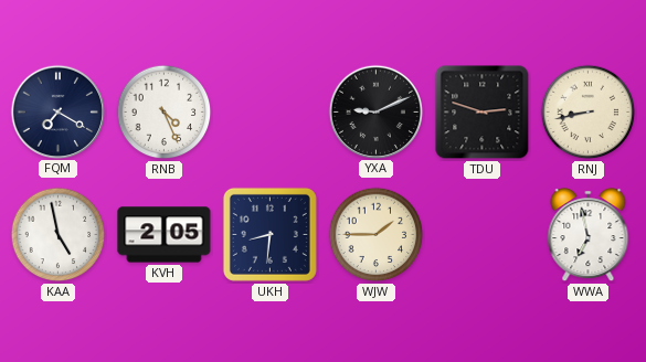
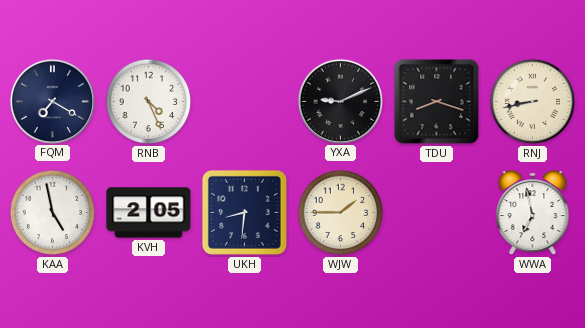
TDU: 2:48 -> 8:18 (437, 102)
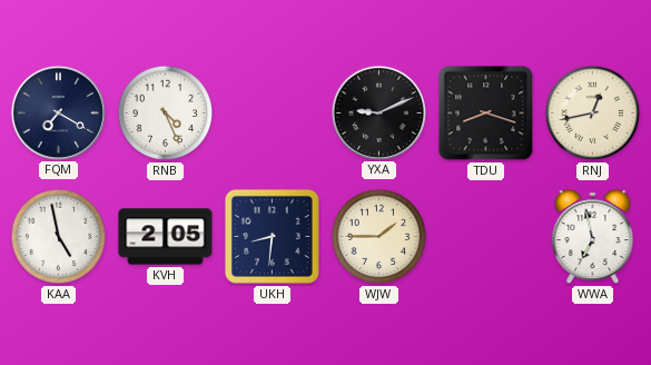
RNJ: 8:43 -> 12:43 (593, 114)
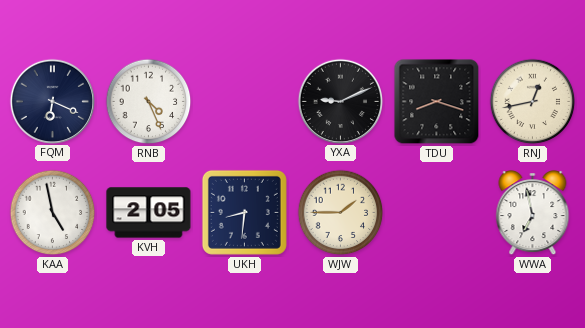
FQM: 7:20 -> 6:19 (52, 101)
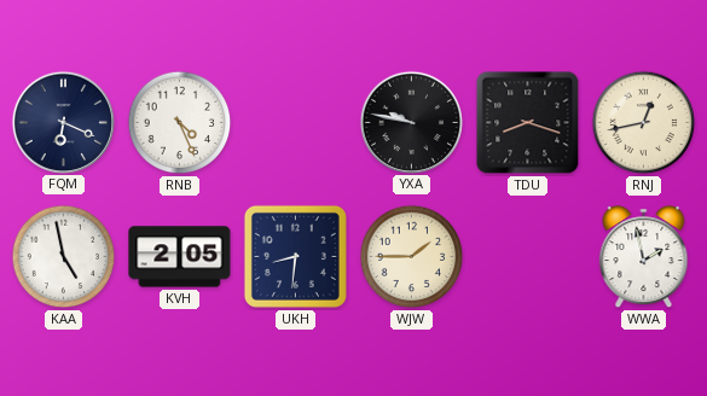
YXA: 9:11 -> 9:47 (411, 122)
WWA: 6:58 -> 1:58 (644, 257)
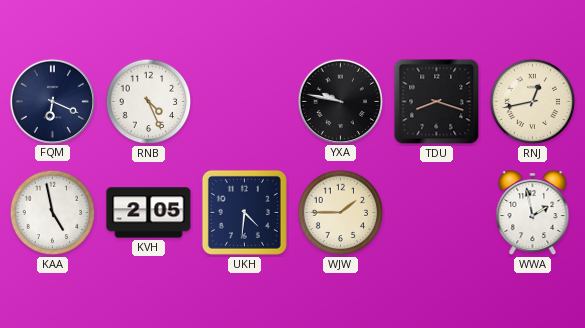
UKH: 8:31 -> 4:31 (244, 212)
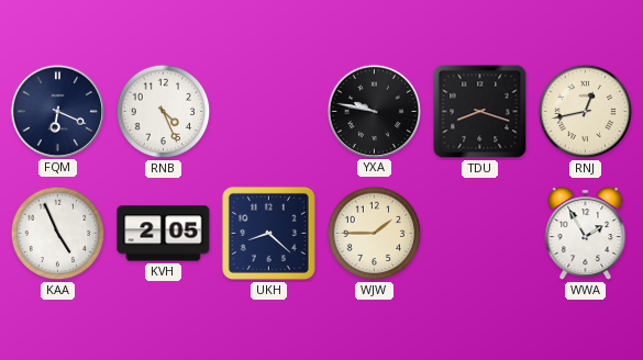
KAA: 4:58 -> 4:56 (58, 234)
UKH: 4:31 -> 8:22 (268, 233)
WWA: 1:58 -> 1:55 (586, 234)
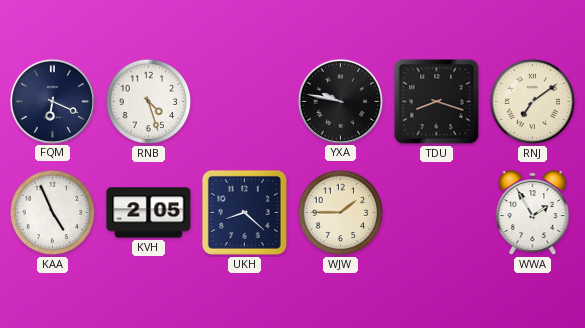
RNB: 4:26 -> 4:27 (149, 102)
RNJ: 12:43 -> 7:09 (533, 102)
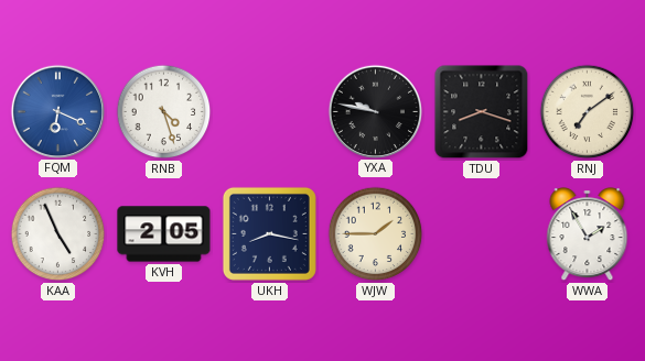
FQM dial: navy -> blue (57, 111)
UKH: 8:22 -> 8:17 (269, 233)
